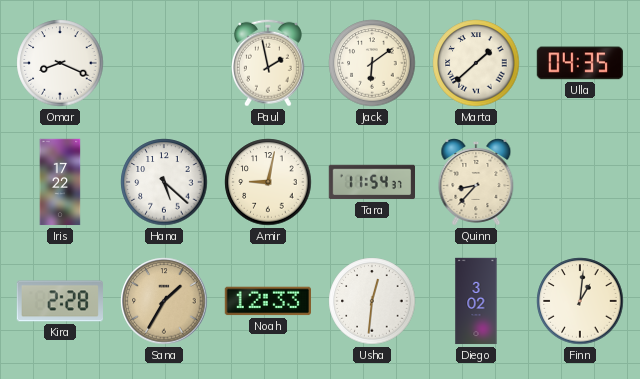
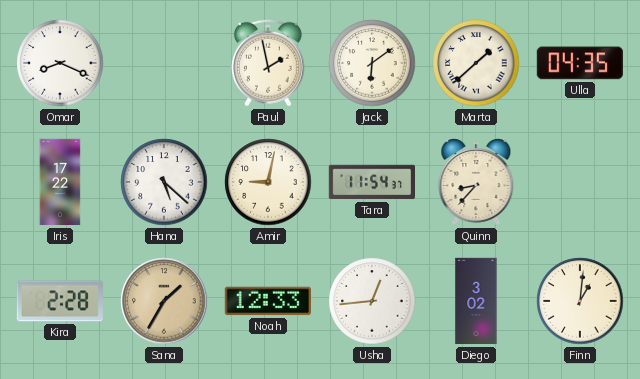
Usha: 12:31 -> 12:44 (372, 301)
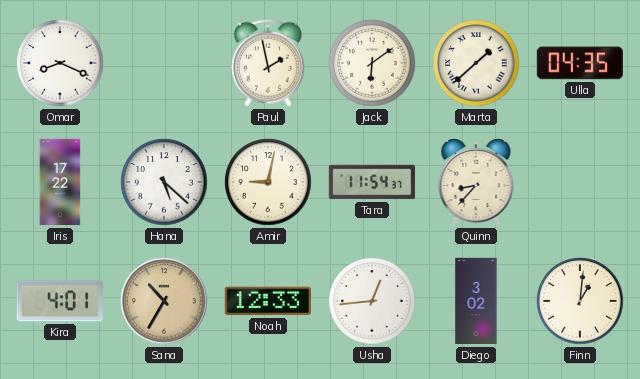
Kira: 2:28 -> 4:01 (59, 301)
Sana: 1:35 -> 10:35 (164, 301)
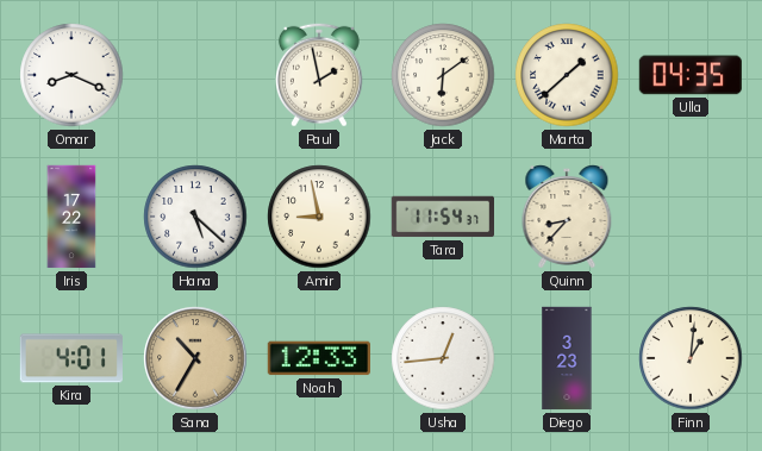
Amir: 9:02 -> 8:58 (319, 217)
Diego: 3:02 -> 3:23 (567, 358)
